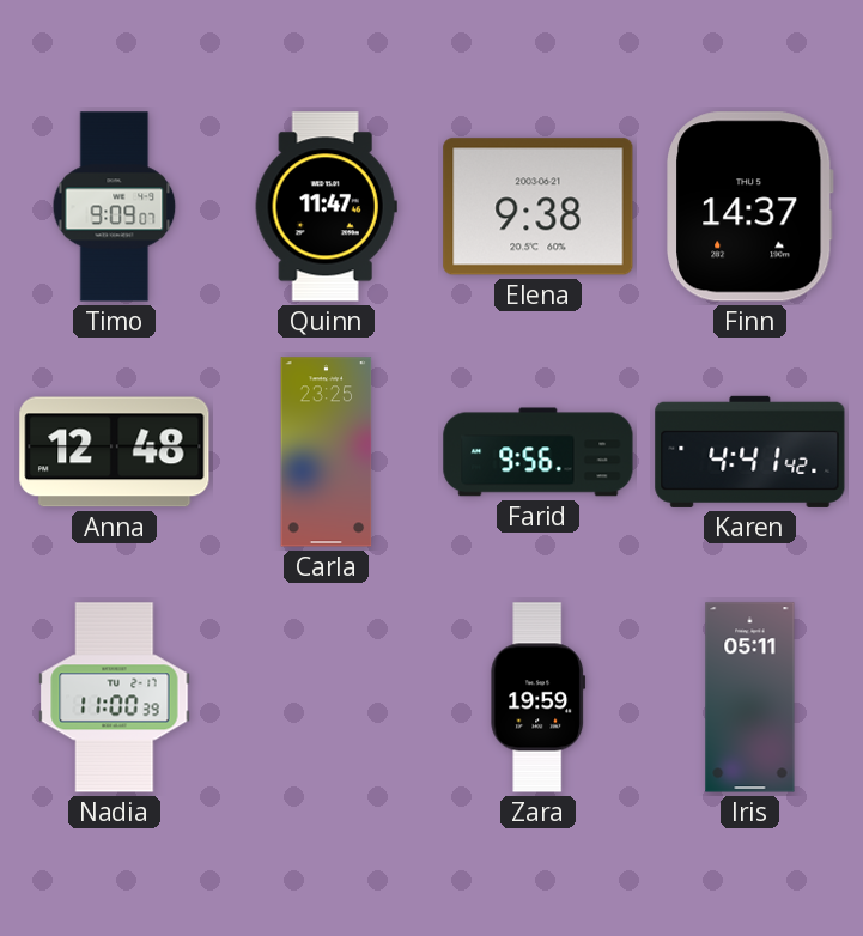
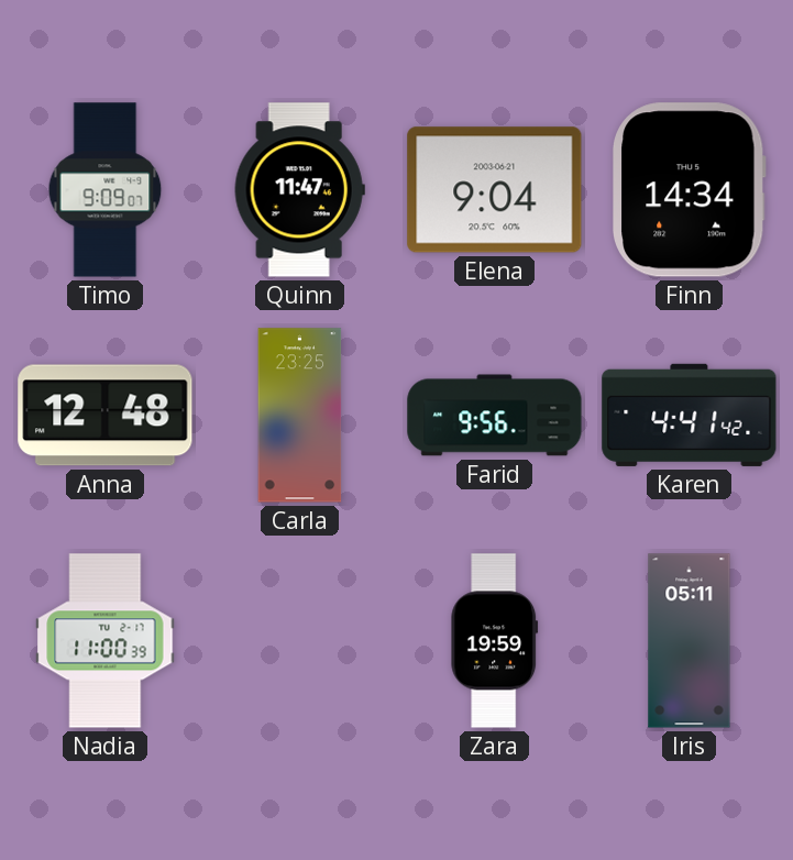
Elena: 9:38 -> 9:04 (495, 190)
Finn: 14:37 -> 14:34 (690, 190)
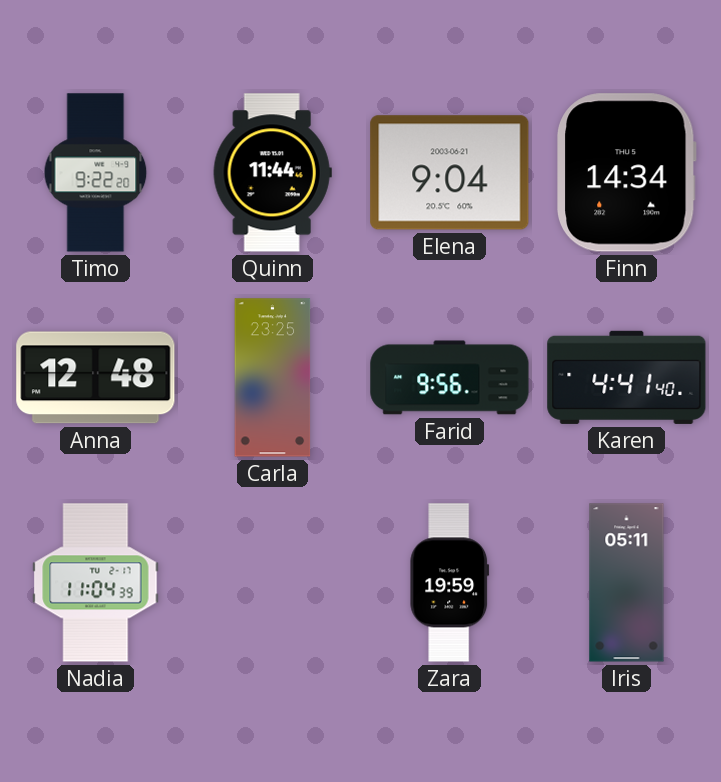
Timo: 9:09 -> 9:22 (96, 173)
Quinn: 11:47 -> 11:44 (272, 173)
Karen: 4:41:42 -> 4:41:40 (627, 377)
Nadia: 11:00 -> 11:04 (96, 583)
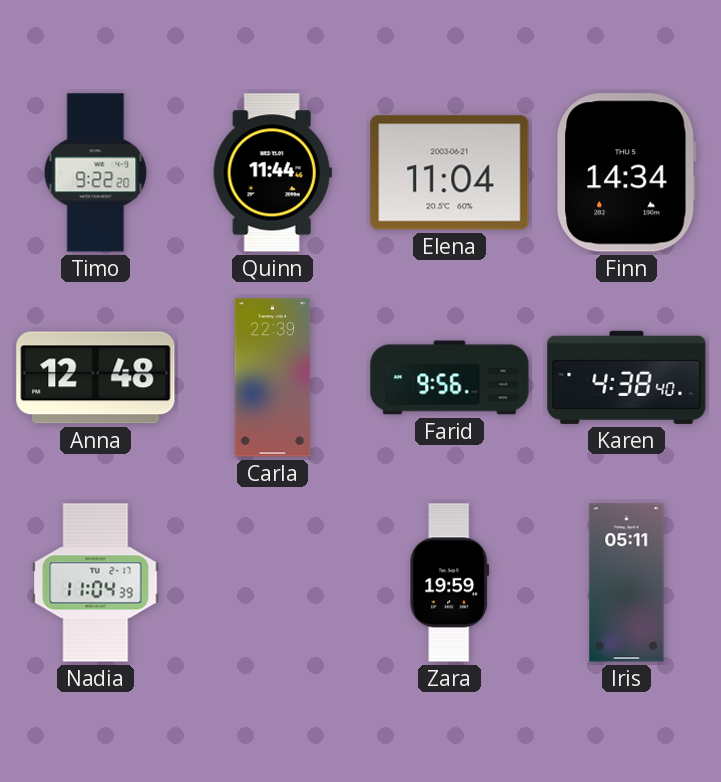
Elena: 9:04 -> 11:04 (450, 173)
Carla: 23:25 -> 22:39 (273, 378)
Karen: 4:41 -> 4:38 (627, 377)
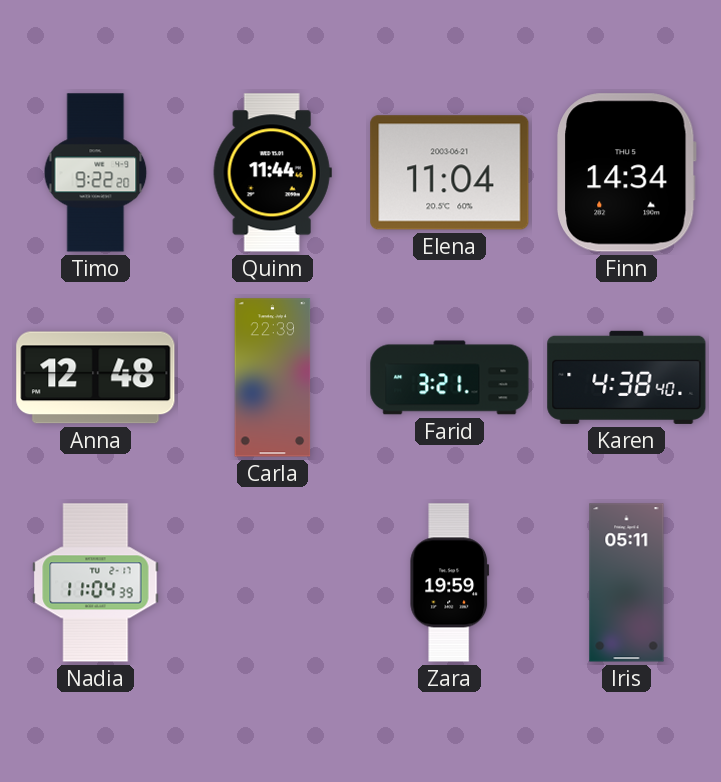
Farid: 9:56 -> 3:21 (450, 378)
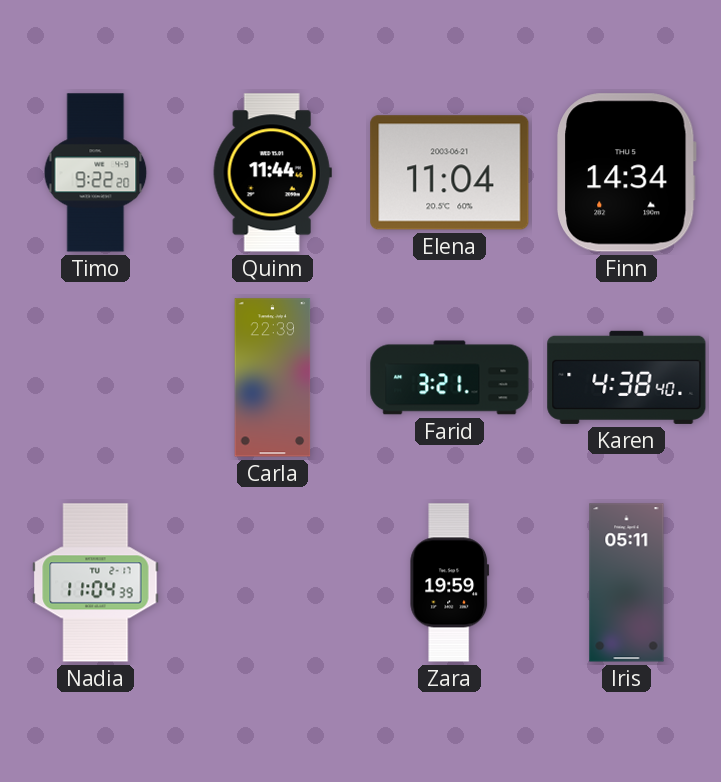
Anna: 12:48 -> none (96, 378)
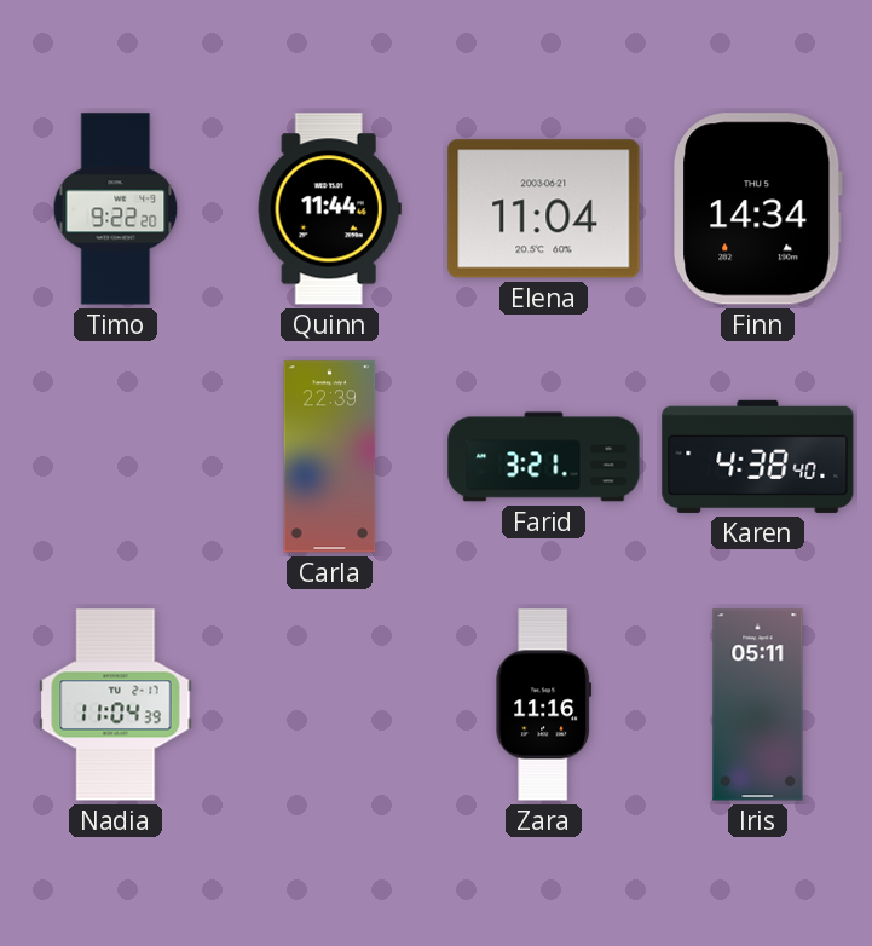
Zara: 19:59 -> 11:16 (544, 705)
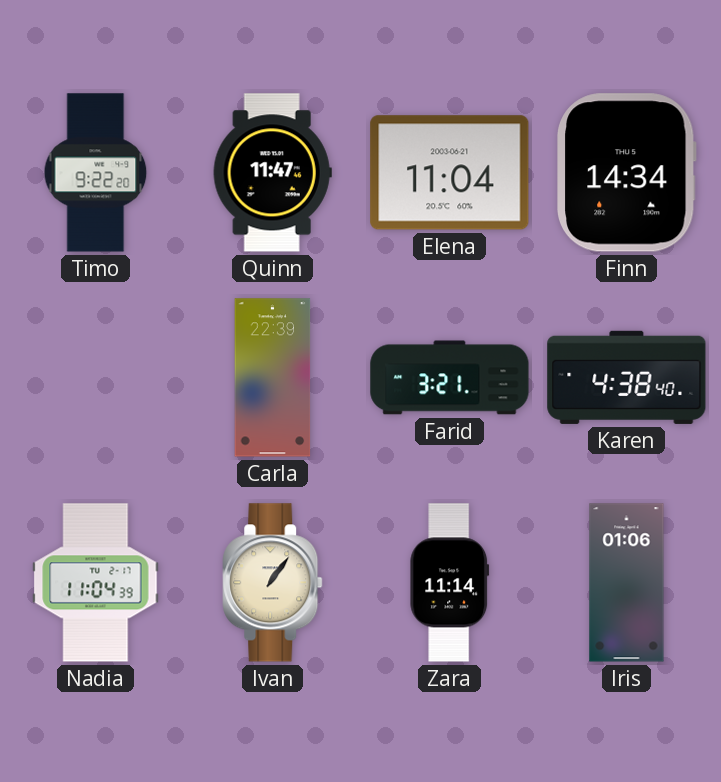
Quinn: 11:44 -> 11:47 (272, 173)
Ivan: none -> 1:06 (273, 583)
Zara: 11:16 -> 11:14 (450, 583)
Iris: 05:11 -> 01:06 (627, 583)
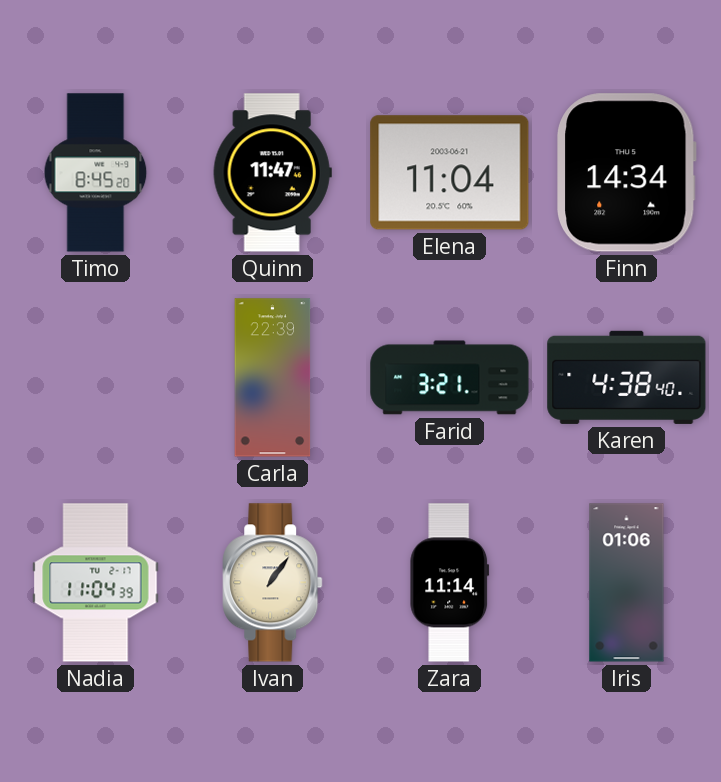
Timo: 9:22 -> 8:45 (96, 173)
